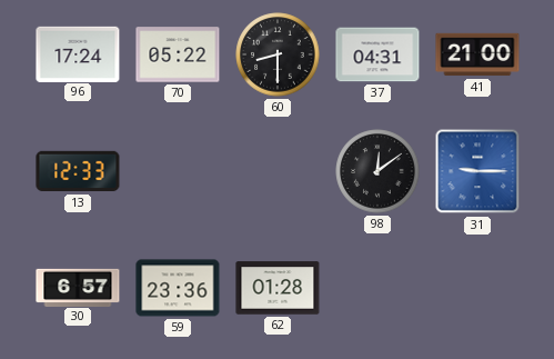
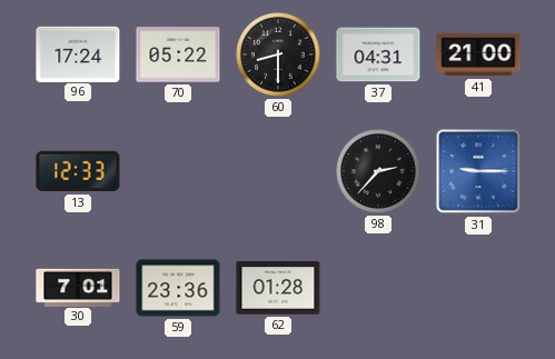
98: 12:09 -> 2:37 (378, 171)
30: 6:57 -> 7:01 (78, 287)
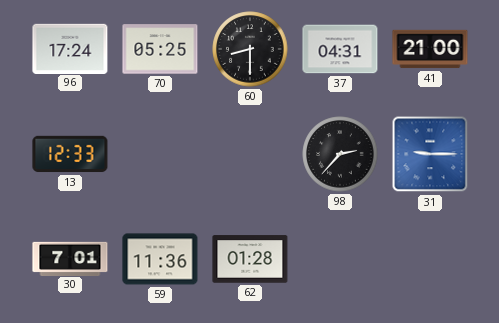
70: 05:22 -> 05:25 (160, 49)
59: 23:36 -> 11:36 (160, 259)
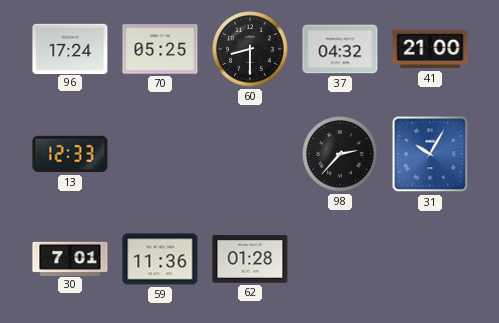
37: 04:31 -> 04:32 (340, 49)
31: 9:15 -> 10:05 (430, 154)
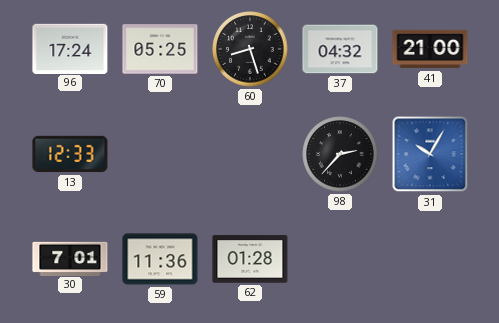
60: 8:30 -> 8:27 (250, 49)
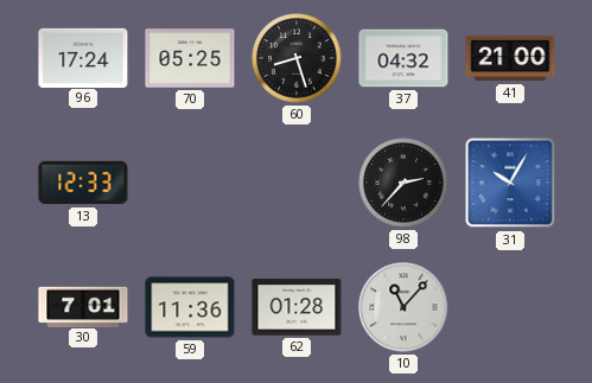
10: none -> 11:07 (403, 307)
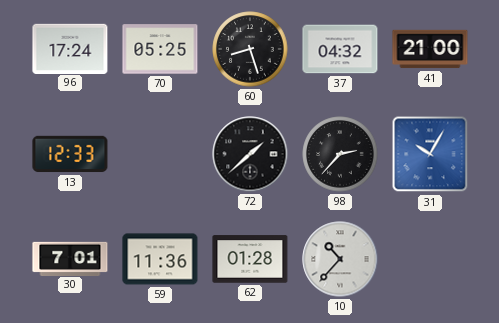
72: none -> 1:38 (250, 154)
10: 11:07 -> 10:37 (340, 259)
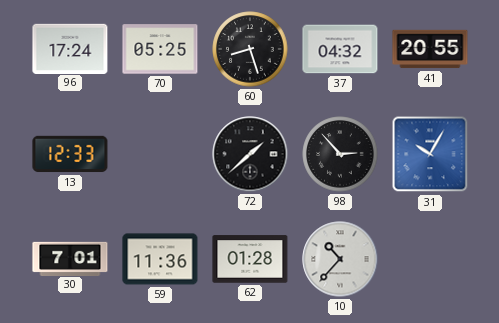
41: 21:00 -> 20:55 (430, 49)
98: 2:37 -> 2:53 (340, 154)
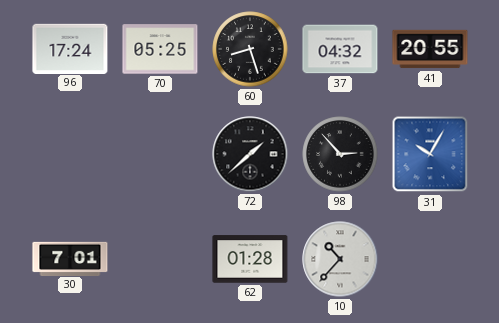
13: 12:33 -> none (70, 154)
59: 11:36 -> none (160, 259)
